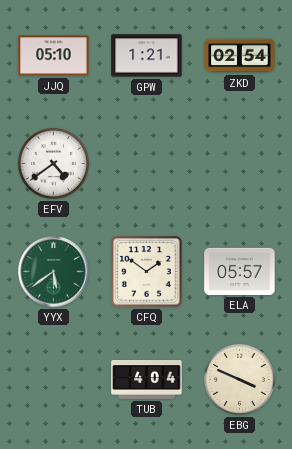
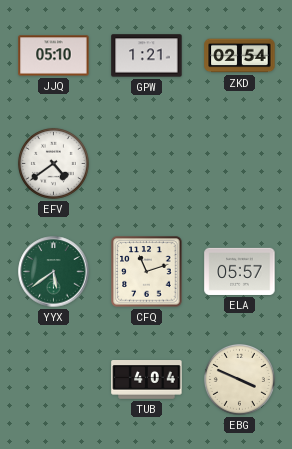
CFQ: 1:51 -> 11:12 (147, 272)
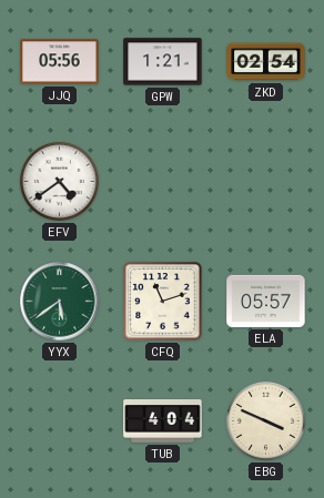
JJQ: 05:10 -> 05:56 (60, 62)
